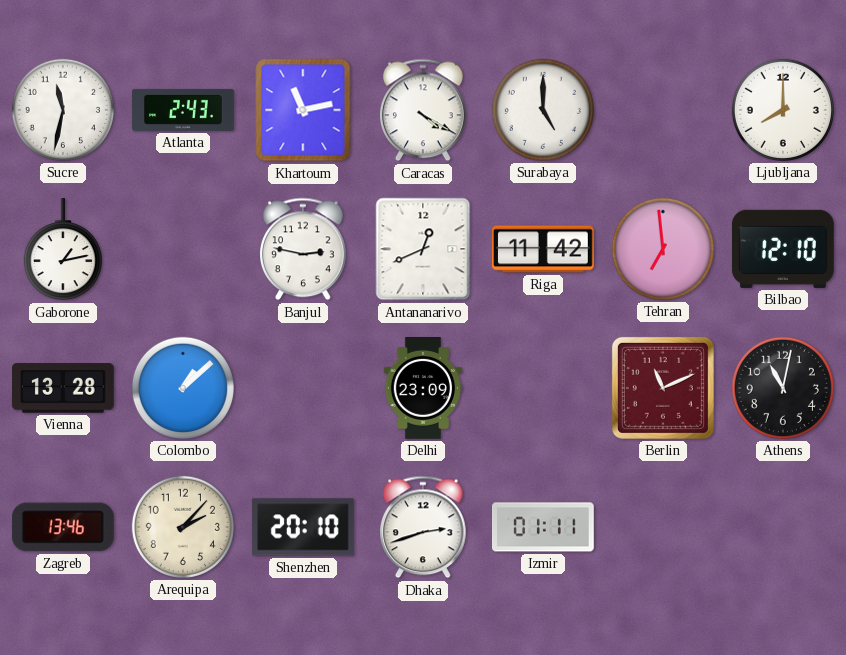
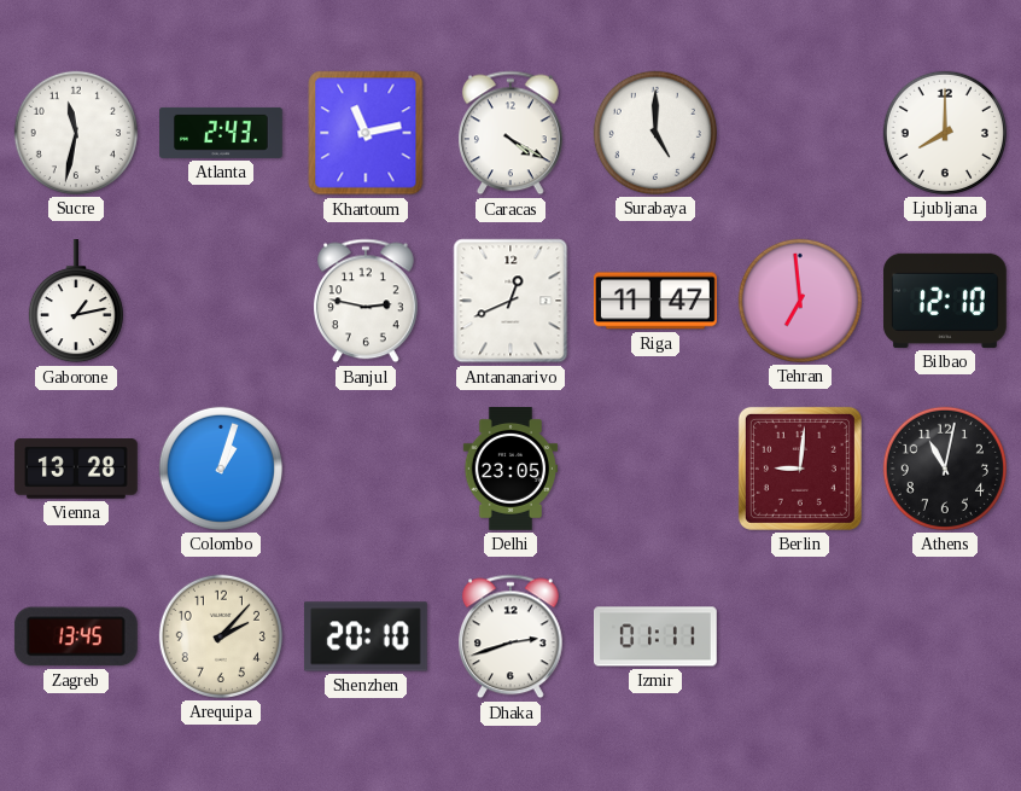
Riga: 11:42 -> 11:47 (655, 301)
Colombo: 1:08 -> 1:03 (221, 469)
Delhi: 23:09 -> 23:05 (509, 470)
Berlin: 11:11 -> 9:01 (800, 469)
Zagreb: 13:46 -> 13:45 (76, 636)
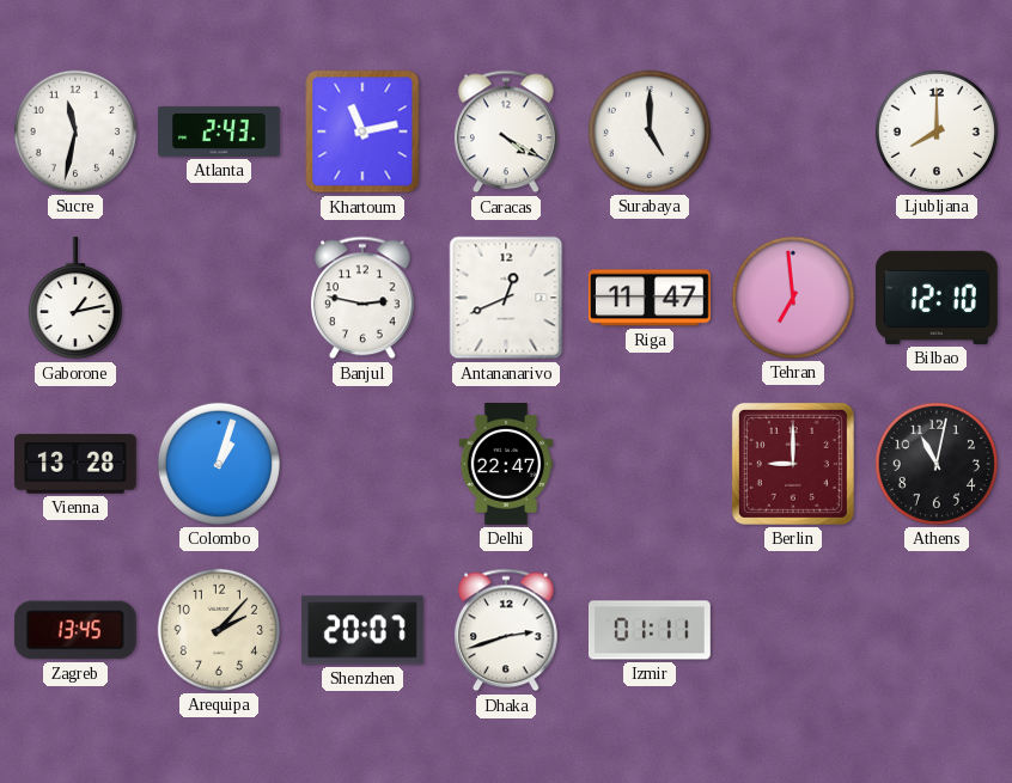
Delhi: 23:05 -> 22:47 (505, 465)
Berlin: 9:01 -> 9:00 (793, 464)
Shenzhen: 20:10 -> 20:07 (362, 630)
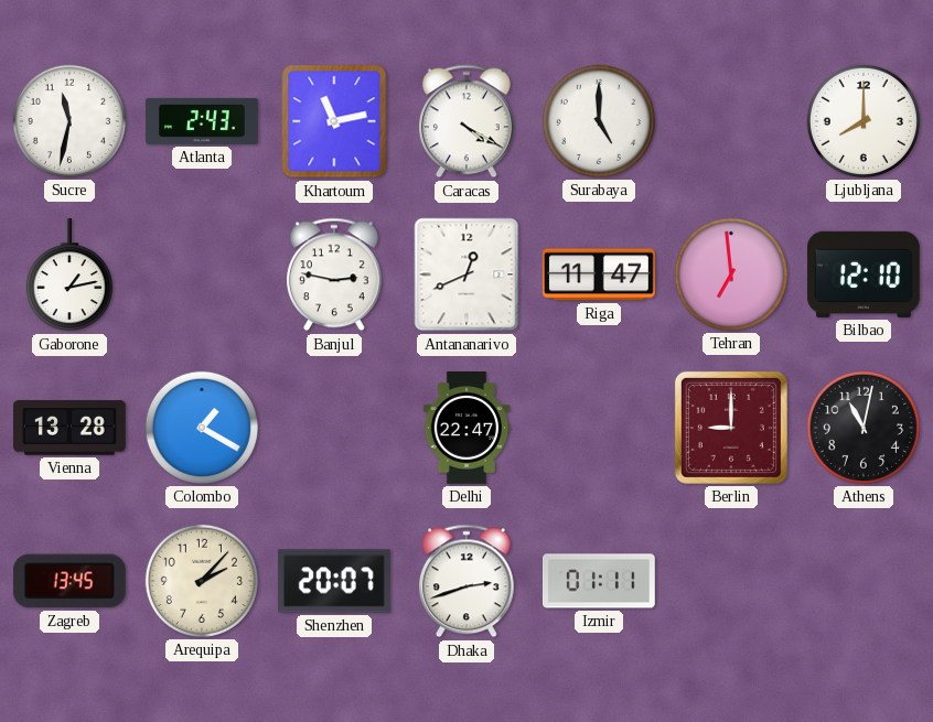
Colombo: 1:03 -> 1:20 (202, 428)
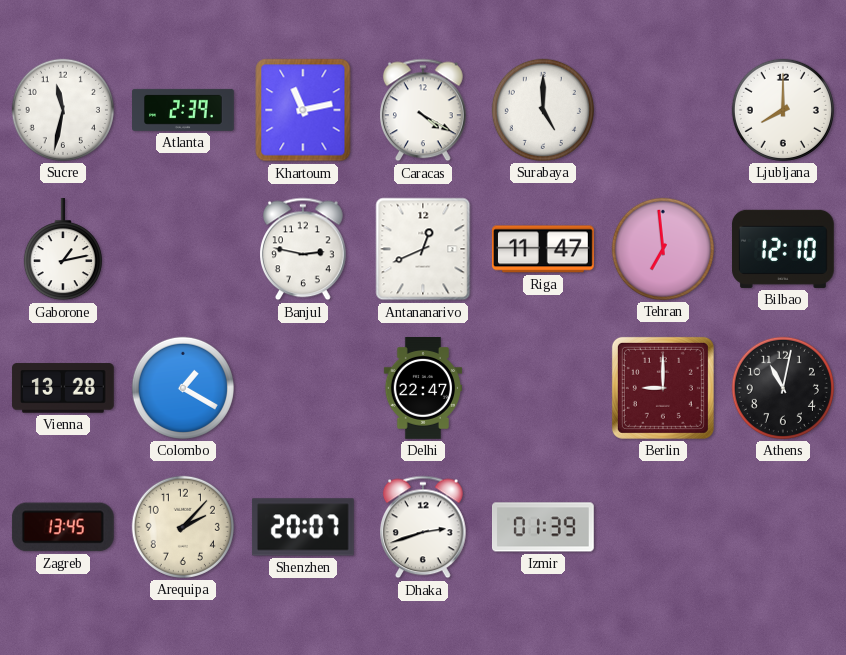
Atlanta: 2:43 -> 2:39 (184, 110)
Izmir: 01:11 -> 01:39 (544, 527)
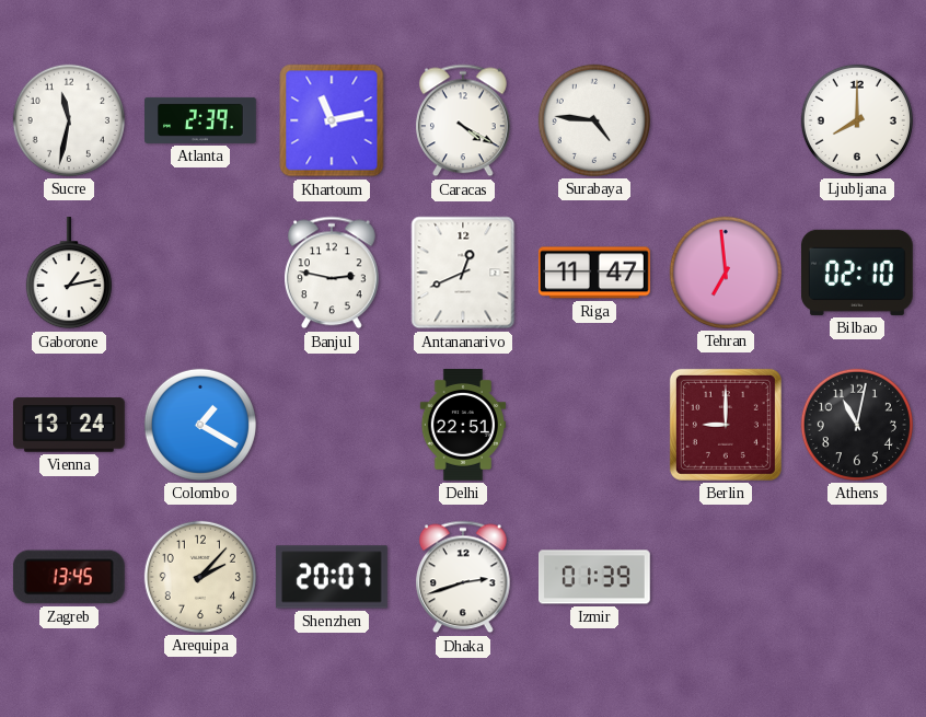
Surabaya: 5:00 -> 4:46 (594, 120)
Bilbao: 12:10 -> 02:10 (857, 273)
Vienna: 13:28 -> 13:24 (69, 425)
Delhi: 22:47 -> 22:51 (462, 426)
